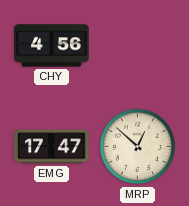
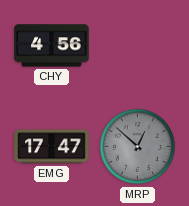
MRP dial: cream -> grey (138, 147)
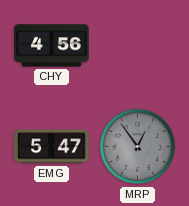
EMG: 17:47 -> 5:47 (52, 147)
MRP: 12:52 -> 12:54 (138, 147)
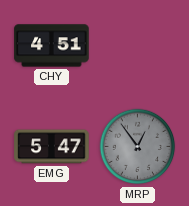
CHY: 4:56 -> 4:51 (52, 46)
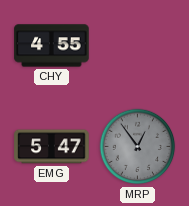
CHY: 4:51 -> 4:55 (52, 46)
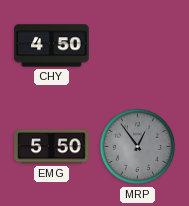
CHY: 4:55 -> 4:50 (52, 46)
EMG: 5:47 -> 5:50 (52, 147)
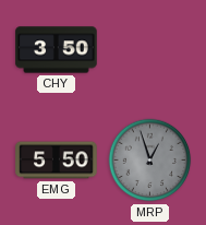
CHY: 4:50 -> 3:50 (57, 50)
MRP: 12:54 -> 12:57 (150, 161)
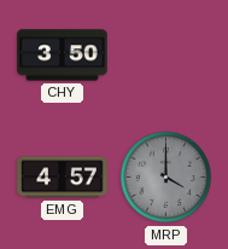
EMG: 5:50 -> 4:57 (63, 178)
MRP: 12:57 -> 4:00 (166, 178)
